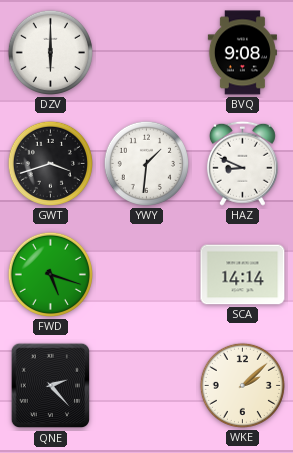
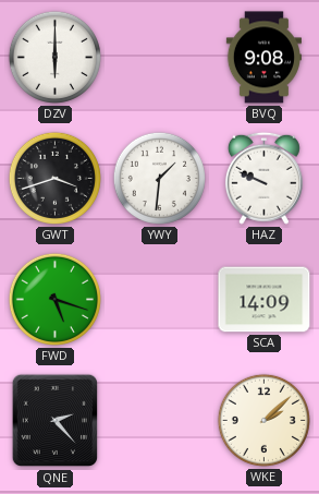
HAZ: 8:49 -> 9:49 (263, 178)
SCA: 14:14 -> 14:09 (265, 300)
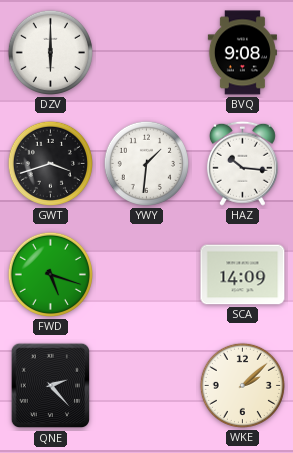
HAZ: 9:49 -> 10:16 (242, 163)
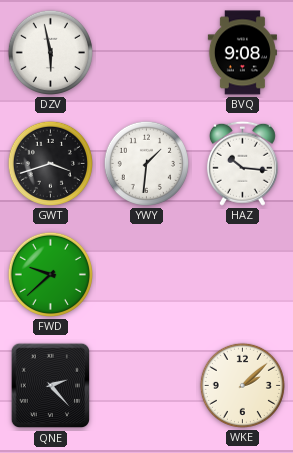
DZV: 6:00 -> 5:58 (50, 52)
FWD: 5:18 -> 9:38 (50, 274)
SCA: 14:09 -> none (243, 275)
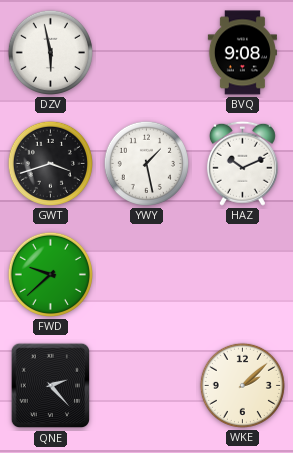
YWY: 1:31 -> 1:28 (146, 163)
HAZ: 10:16 -> 10:11 (242, 163)
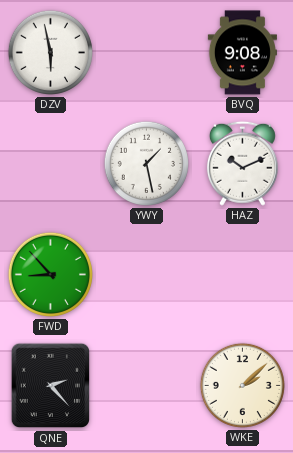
GWT: 3:42 -> none (50, 163)
FWD: 9:38 -> 8:53 (50, 274)
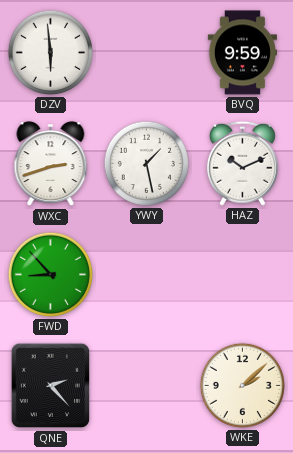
DZV: 5:58 -> 5:59 (50, 52)
BVQ: 9:08 -> 9:59 (242, 53)
WXC: none -> 2:42 (51, 164)
